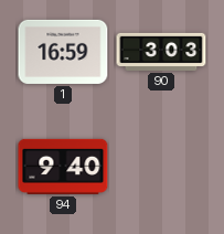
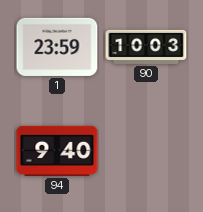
1: 16:59 -> 23:59 (57, 47)
90: 3:03 -> 10:03 (146, 47)
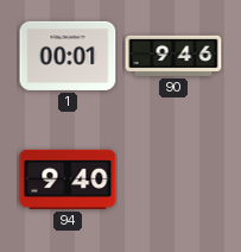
1: 23:59 -> 00:01 (68, 56)
90: 10:03 -> 9:46 (173, 56)
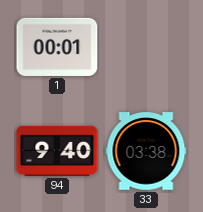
90: 9:46 -> none (173, 56)
33: none -> 03:38 (146, 151)
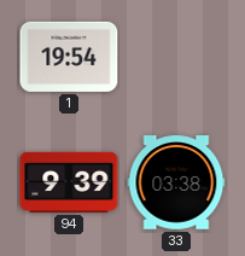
1: 00:01 -> 19:54 (69, 57)
94: 9:40 -> 9:39 (69, 182)
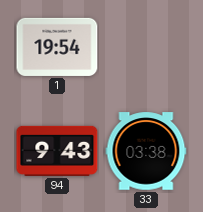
94: 9:39 -> 9:43 (57, 151)
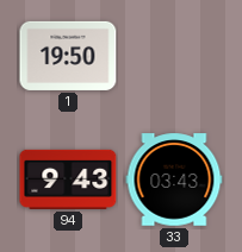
1: 19:54 -> 19:50 (68, 56)
33: 03:38 -> 03:43 (174, 179)
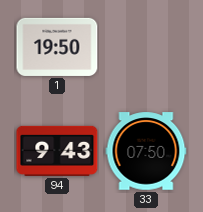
33: 03:43 -> 07:50 (146, 151)
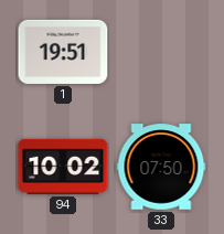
1: 19:50 -> 19:51 (63, 52)
94: 9:43 -> 10:02 (63, 167)
